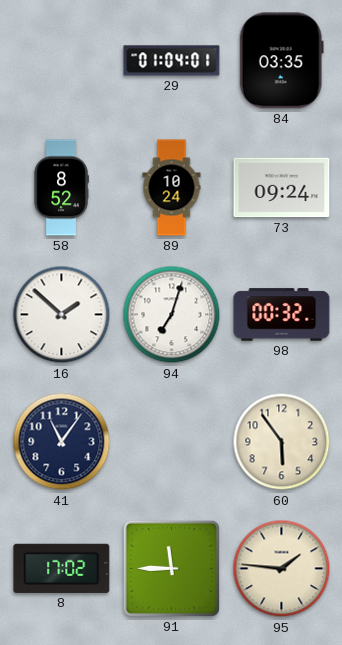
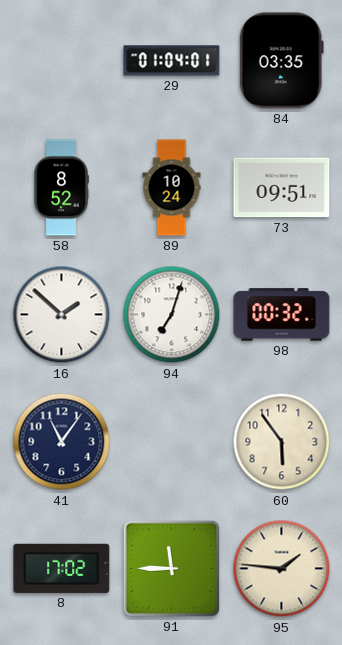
73: 09:24 -> 09:51 (282, 188)
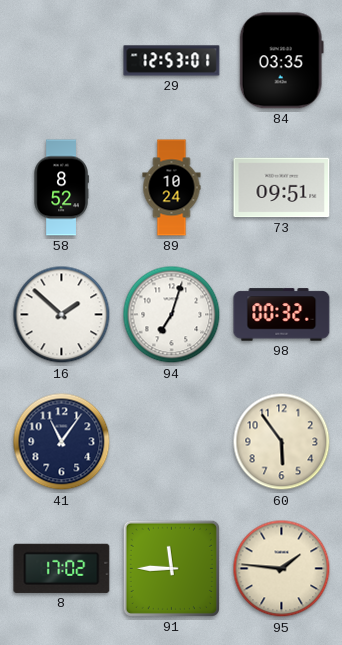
29: 01:04 -> 12:53 (172, 61)
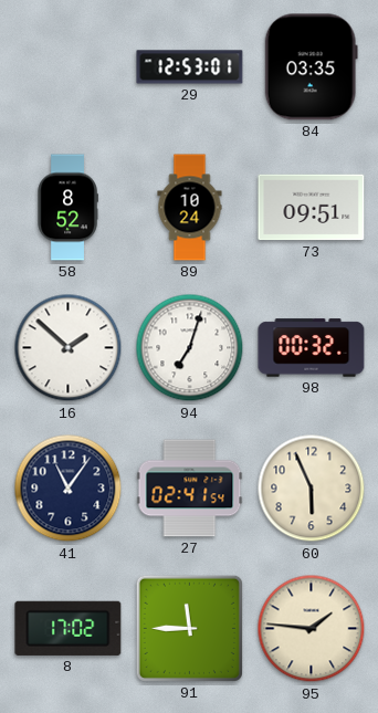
27: none -> 02:41 (190, 489)
60: 5:54 -> 5:56 (312, 489)
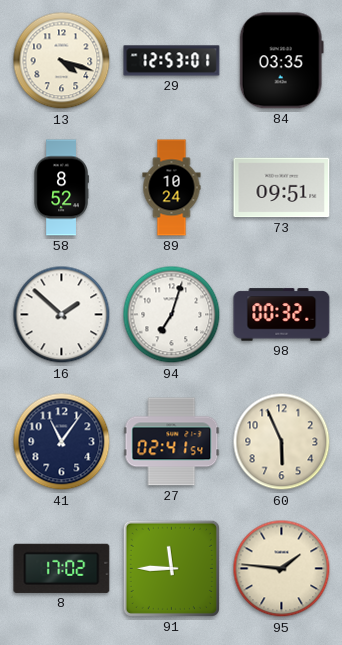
13: none -> 4:18 (62, 61)
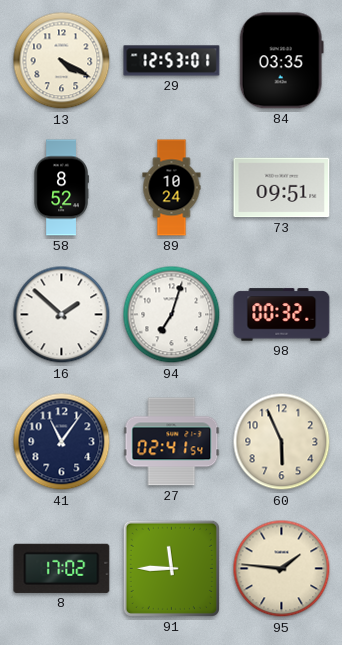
13: 4:18 -> 4:20 (62, 61)
